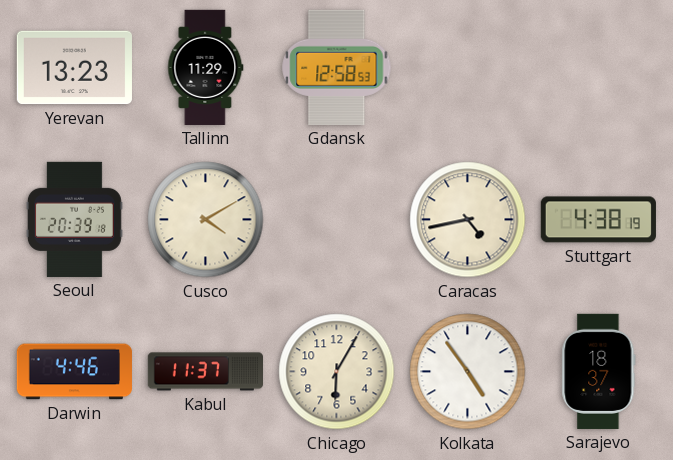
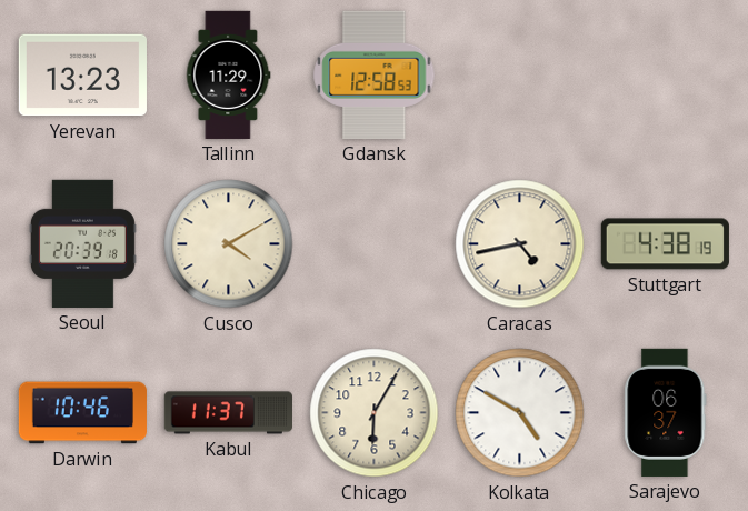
Darwin: 4:46 -> 10:46 (82, 413)
Kolkata: 4:54 -> 4:50 (520, 413)
Sarajevo: 18:37 -> 06:37 (666, 412)
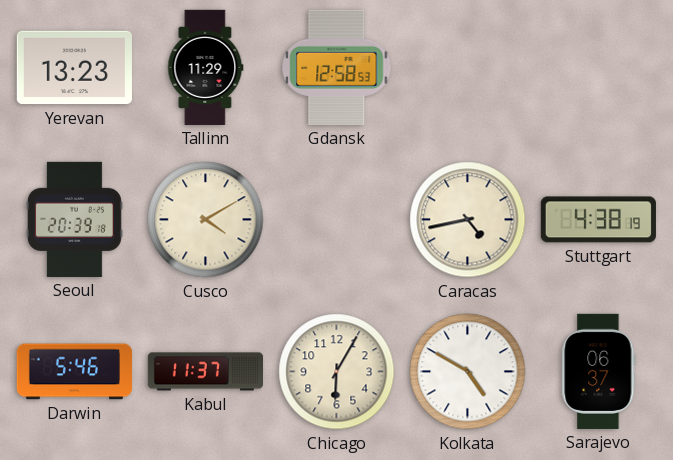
Darwin: 10:46 -> 5:46 (74, 372)
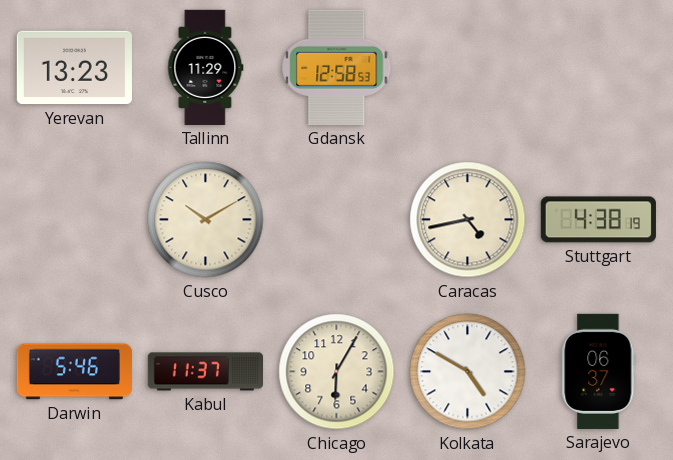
Seoul: 20:39 -> none (74, 219)
Cusco: 4:10 -> 10:10 (206, 220)
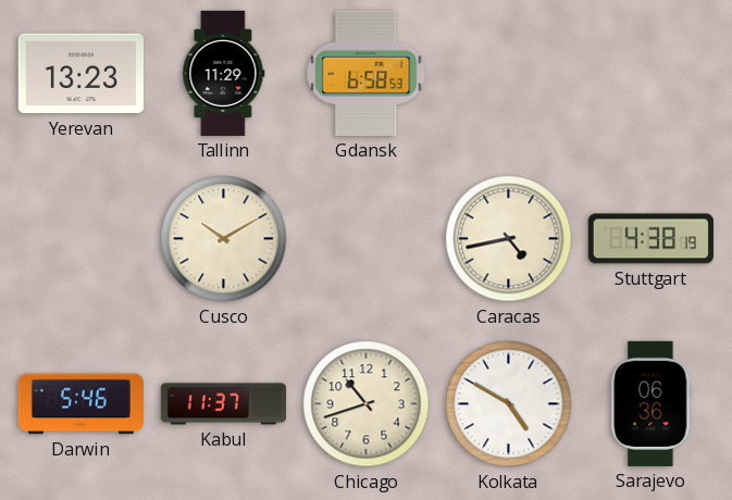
Gdansk: 12:58 -> 6:58 (367, 73)
Chicago: 6:05 -> 10:42 (367, 404)
Sarajevo: 06:37 -> 06:36 (652, 403)
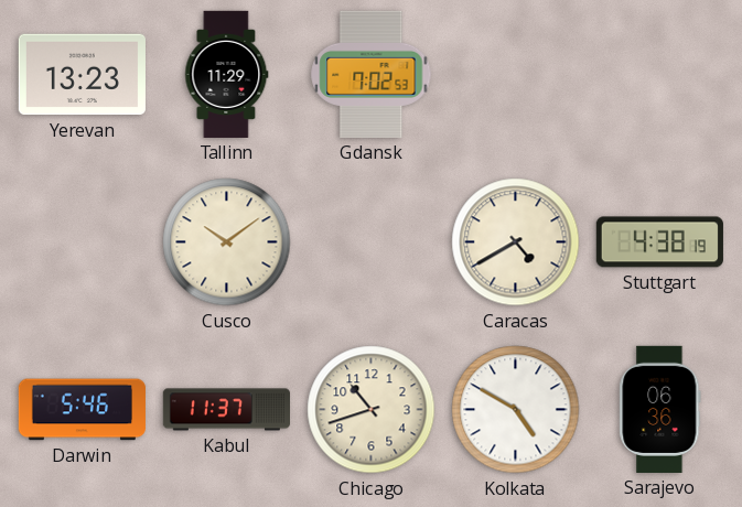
Gdansk: 6:58 -> 7:02 (372, 74)
Cusco: 10:10 -> 10:09 (227, 242)
Caracas: 4:43 -> 4:40 (516, 242)
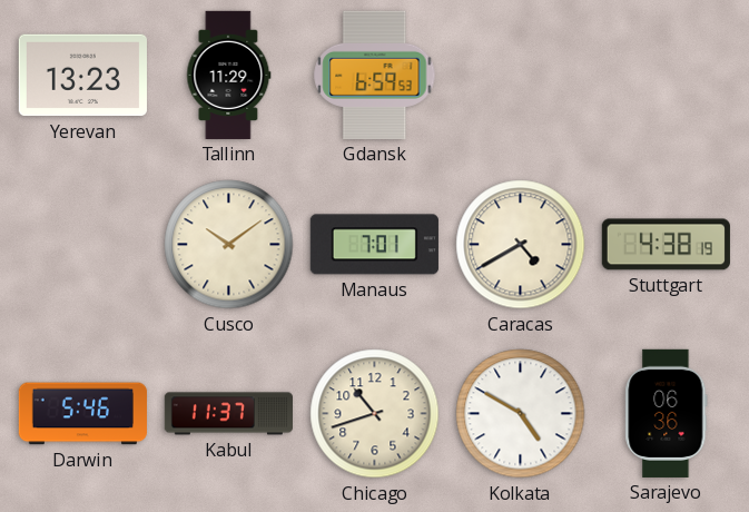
Gdansk: 7:02 -> 6:59 (375, 75)
Manaus: none -> 7:01 (374, 245)
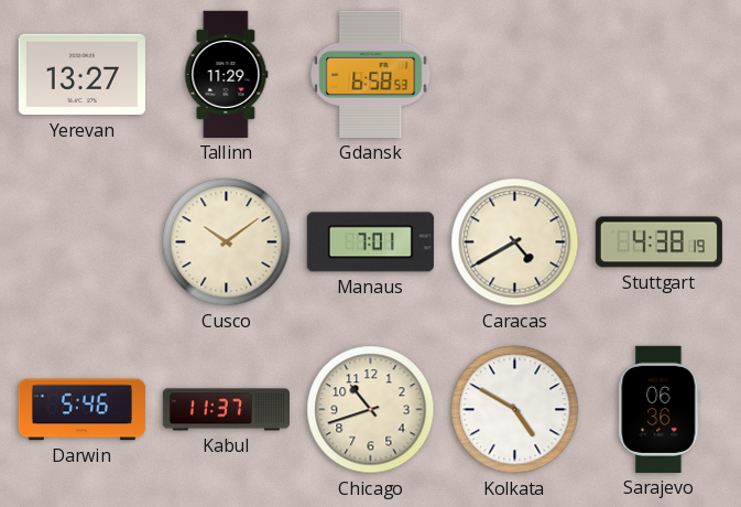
Yerevan: 13:23 -> 13:27 (81, 75)
Gdansk: 6:59 -> 6:58 (371, 74)
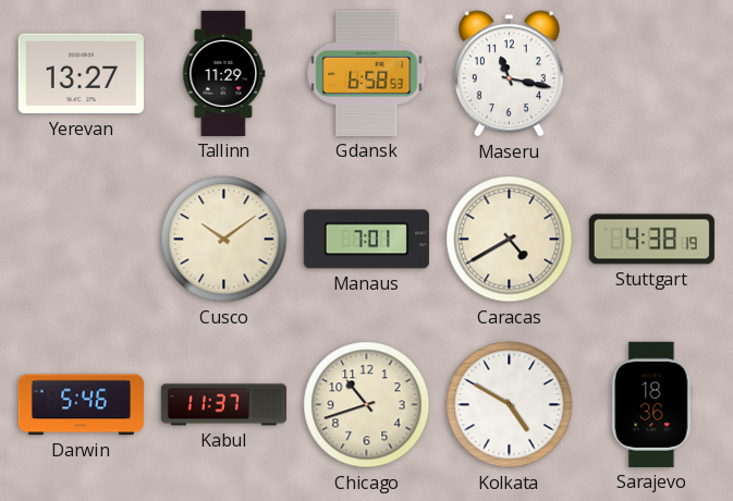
Maseru: none -> 11:17 (509, 74)
Sarajevo: 06:36 -> 18:36 (652, 404)
